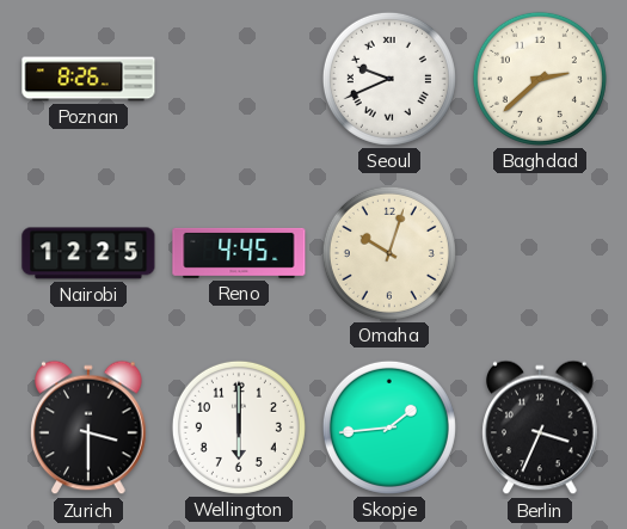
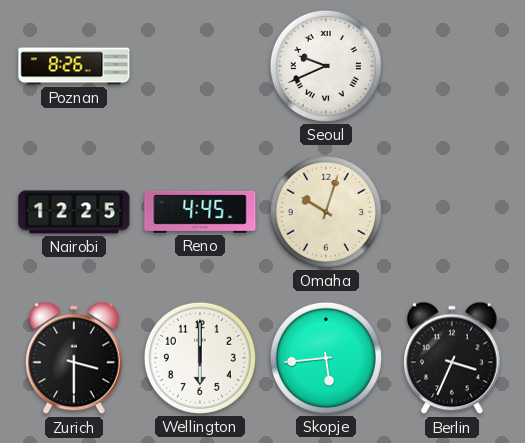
Baghdad: 2:38 -> none (540, 79)
Skopje: 1:44 -> 5:44 (326, 358)
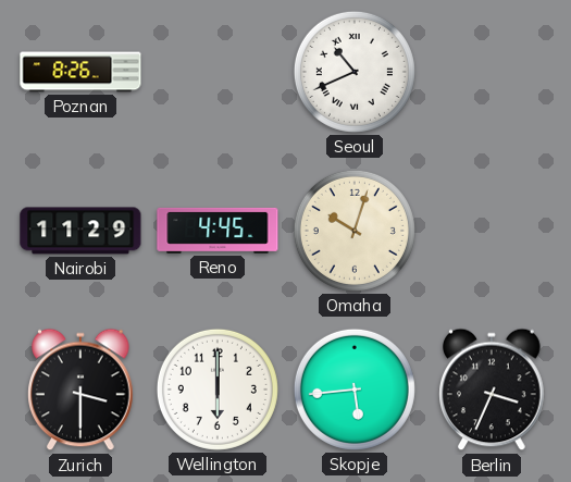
Seoul: 9:41 -> 10:41 (355, 72)
Nairobi: 12:25 -> 11:29 (80, 231)
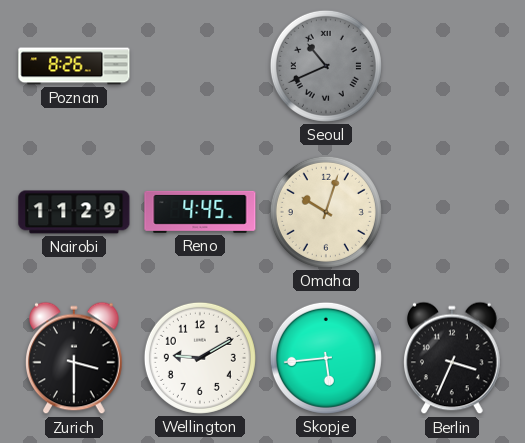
Seoul dial: white -> grey (326, 66)
Wellington: 6:00 -> 9:10 (200, 358)
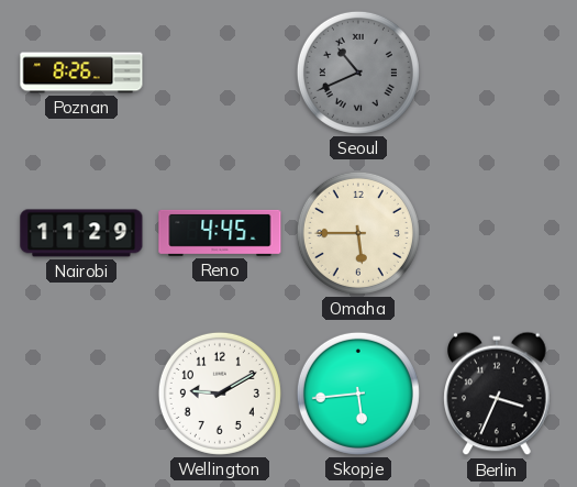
Omaha: 10:03 -> 5:45 (358, 233)
Zurich: 3:30 -> none (74, 358)
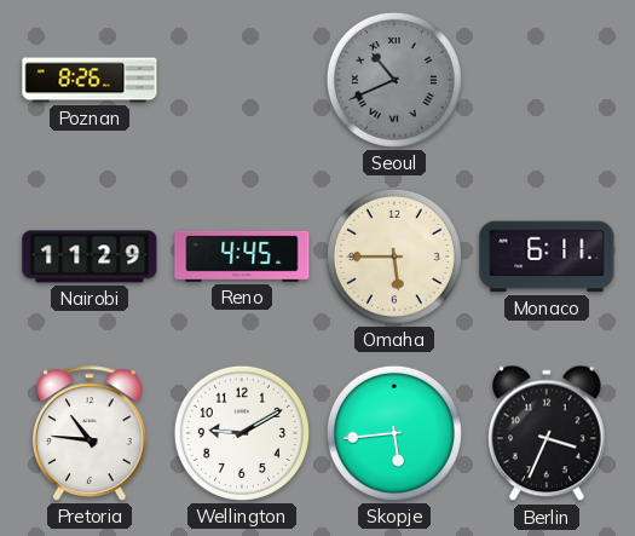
Monaco: none -> 6:11 (547, 257)
Pretoria: none -> 10:46 (90, 433)
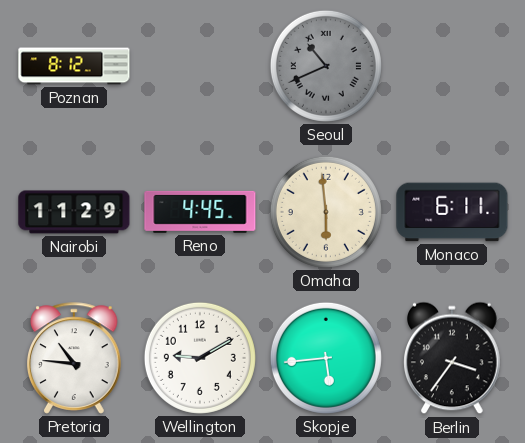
Poznan: 8:26 -> 8:12 (74, 66)
Omaha: 5:45 -> 5:59 (326, 212)
Berlin: 3:34 -> 3:36 (452, 358)
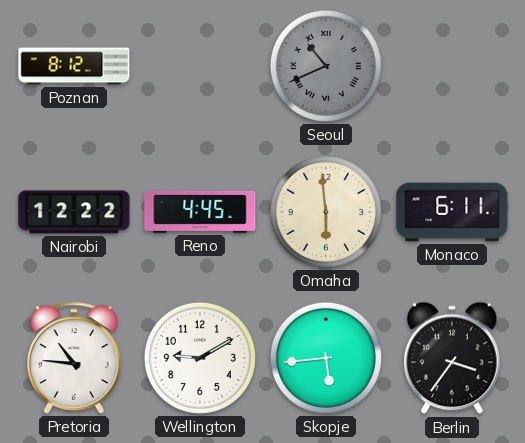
Nairobi: 11:29 -> 12:22 (74, 212)
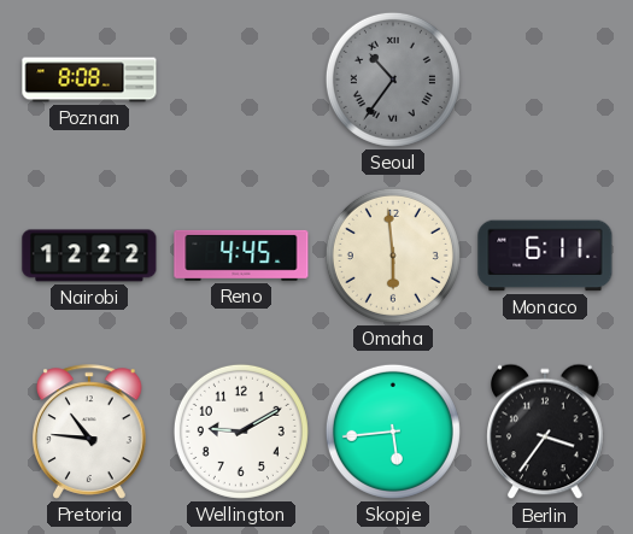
Poznan: 8:12 -> 8:08 (89, 80)
Seoul: 10:41 -> 10:36 (393, 80)
